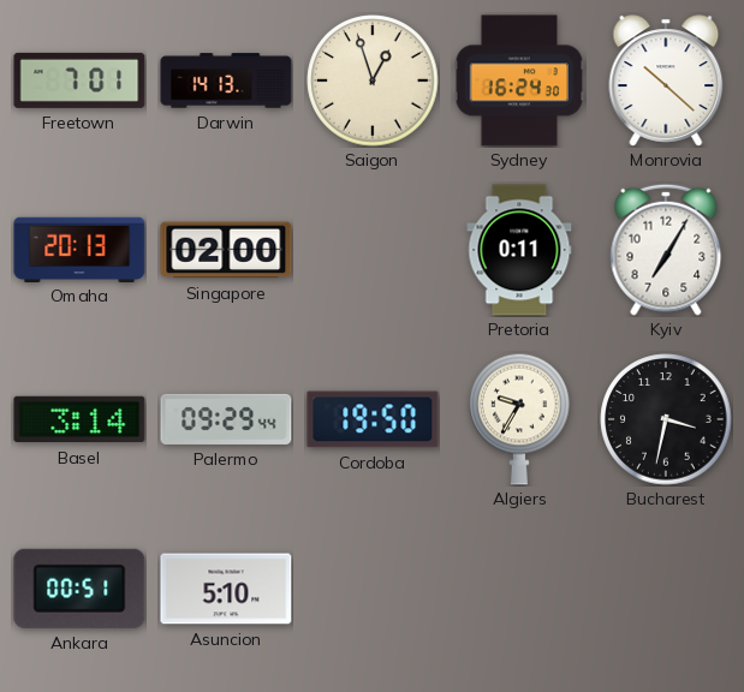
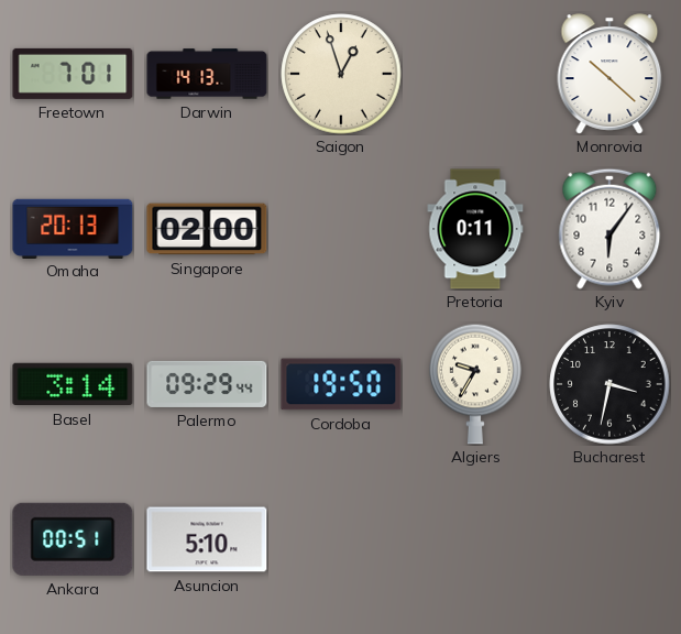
Sydney: 16:24 -> none (519, 80)
Kyiv: 7:05 -> 6:06 (609, 229)
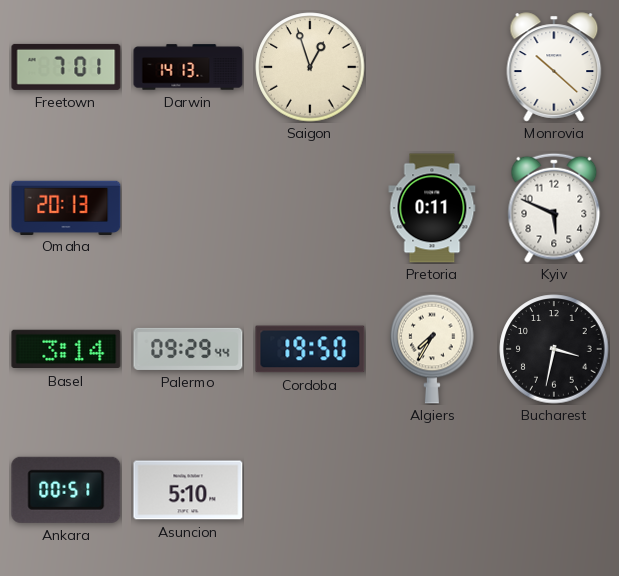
Singapore: 02:00 -> none (207, 229)
Kyiv: 6:06 -> 5:49 (554, 208)
Algiers: 9:35 -> 7:35 (432, 349)
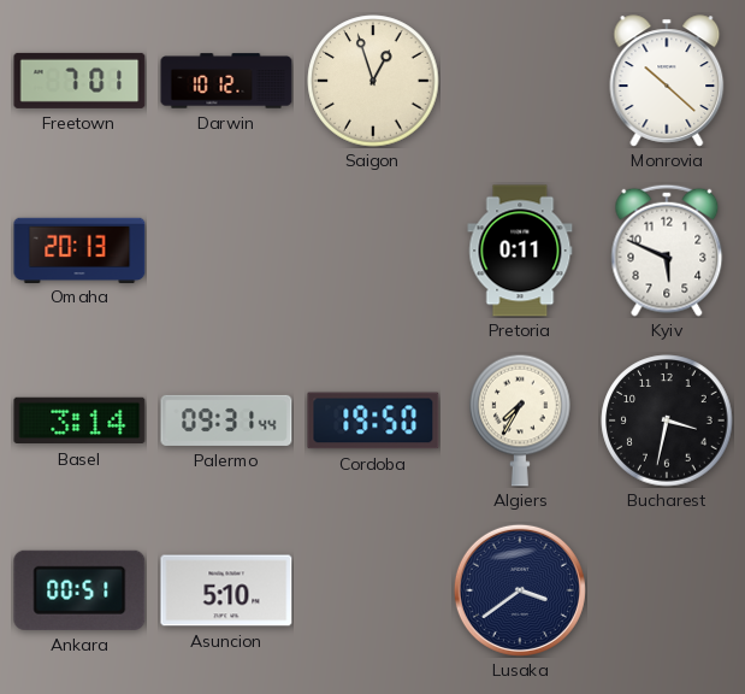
Darwin: 14:13 -> 10:12 (226, 81)
Palermo: 09:29 -> 09:31 (226, 420)
Lusaka: none -> 3:39 (520, 590)
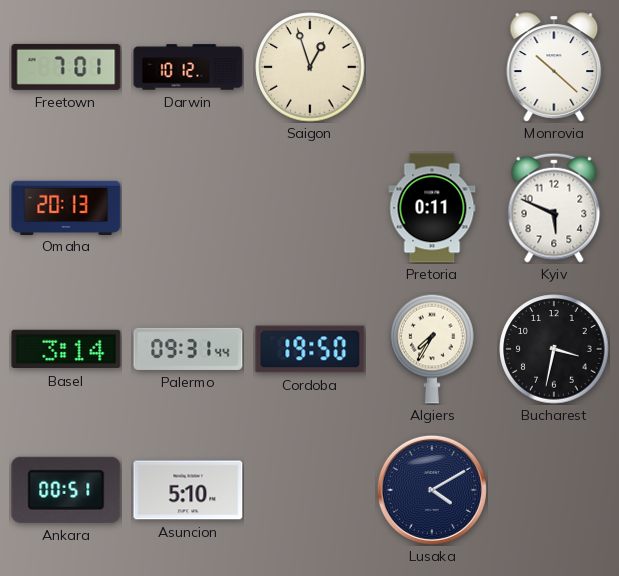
Lusaka: 3:39 -> 4:10 (432, 490)
